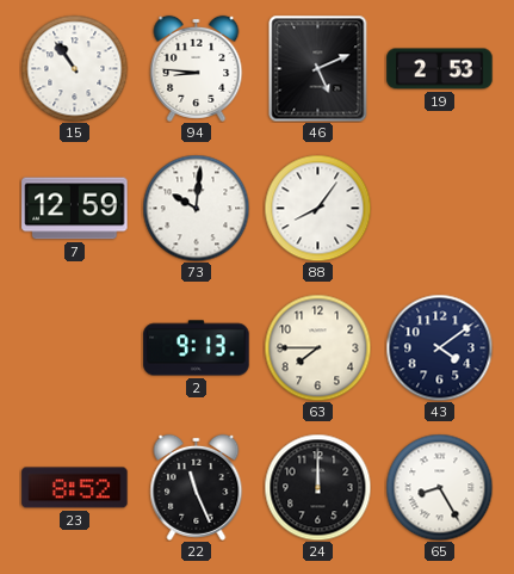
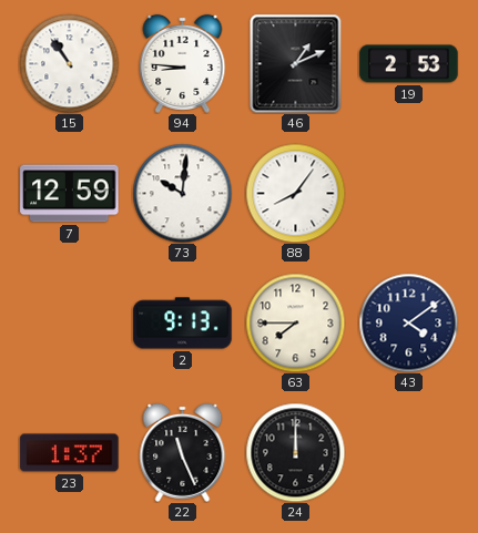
46: 5:11 -> 1:11 (296, 63)
23: 8:52 -> 1:37 (70, 453)
65: 8:25 -> none (439, 487)
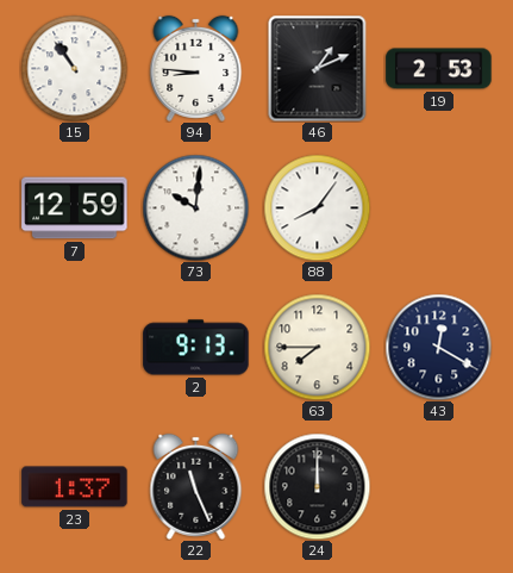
43: 4:09 -> 12:20 (438, 347)
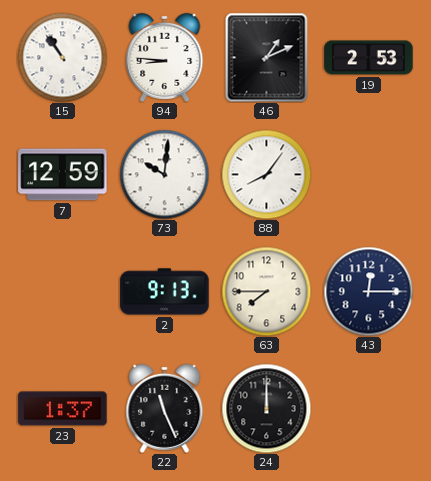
43: 12:20 -> 12:15 (368, 291)
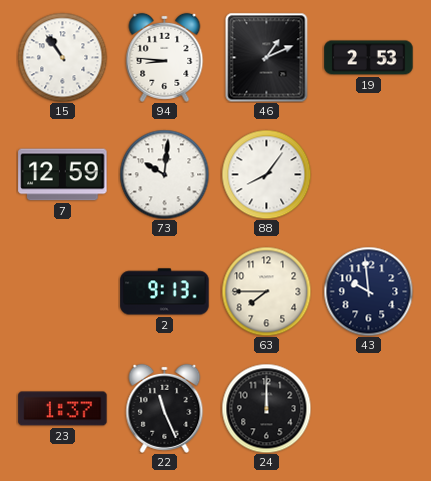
43: 12:15 -> 9:59 (368, 291)
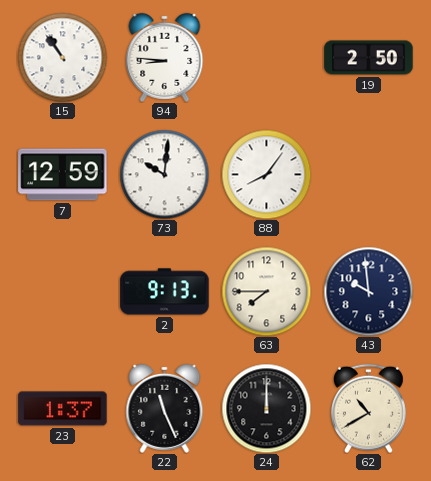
46: 1:11 -> none (267, 57)
19: 2:53 -> 2:50 (369, 58)
62: none -> 10:40 (368, 408)
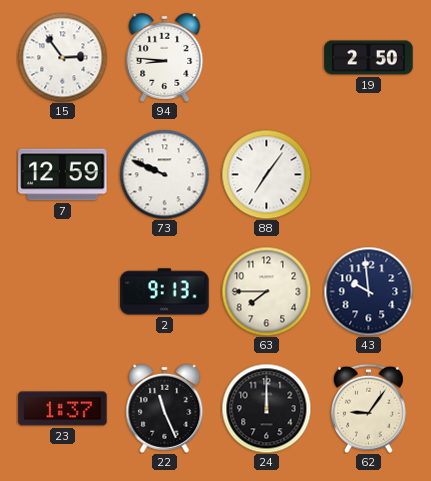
15: 10:54 -> 2:54 (62, 57)
73: 10:01 -> 9:49 (164, 174)
88: 8:06 -> 7:06 (266, 174)
62: 10:40 -> 9:06 (368, 408)
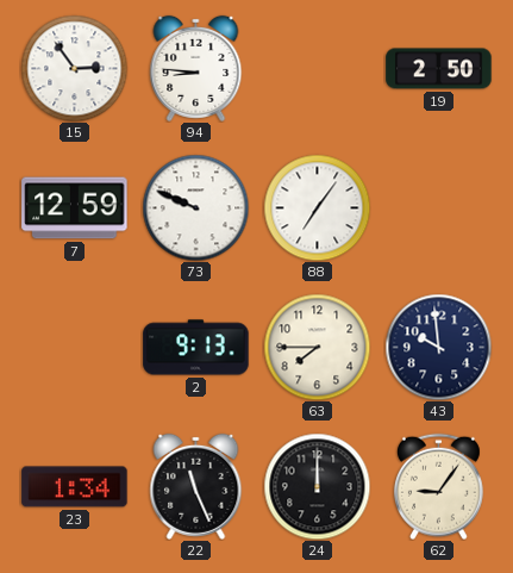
23: 1:37 -> 1:34 (75, 487)
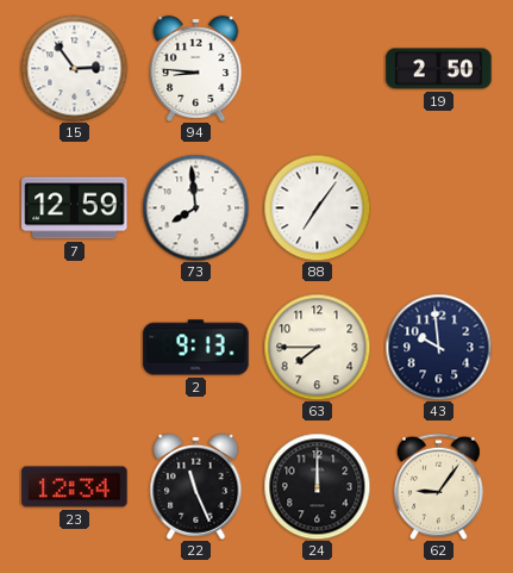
73: 9:49 -> 7:59 (195, 207)
23: 1:34 -> 12:34 (75, 487)
